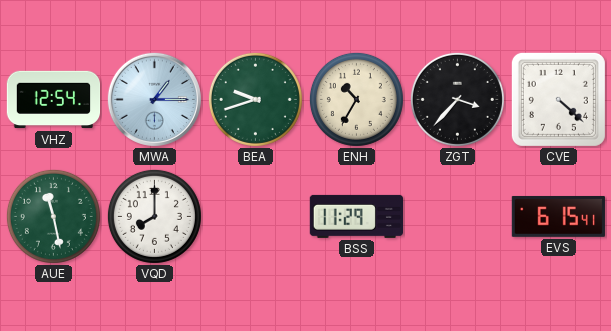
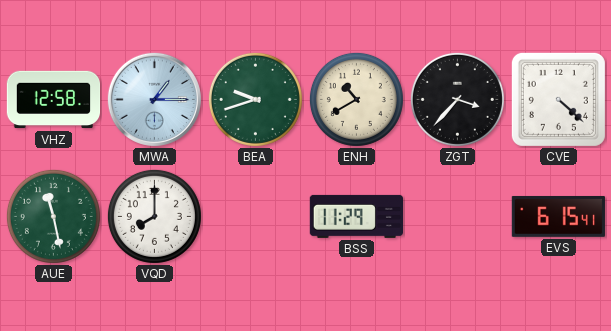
VHZ: 12:54 -> 12:58 (54, 100)
ENH: 10:35 -> 10:40 (356, 99)
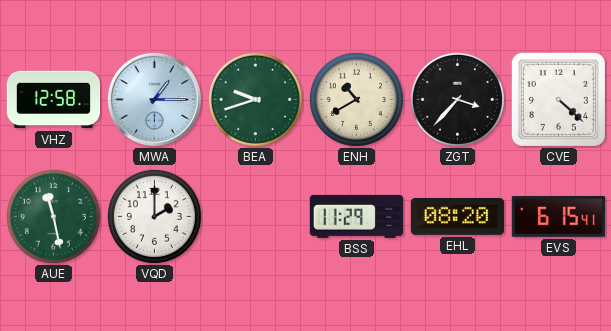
VQD: 8:00 -> 2:00 (154, 216)
EHL: none -> 08:20 (457, 216)
